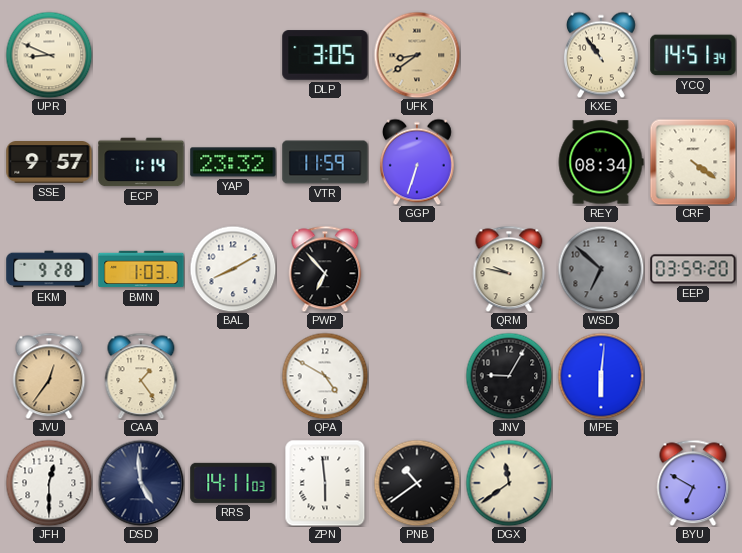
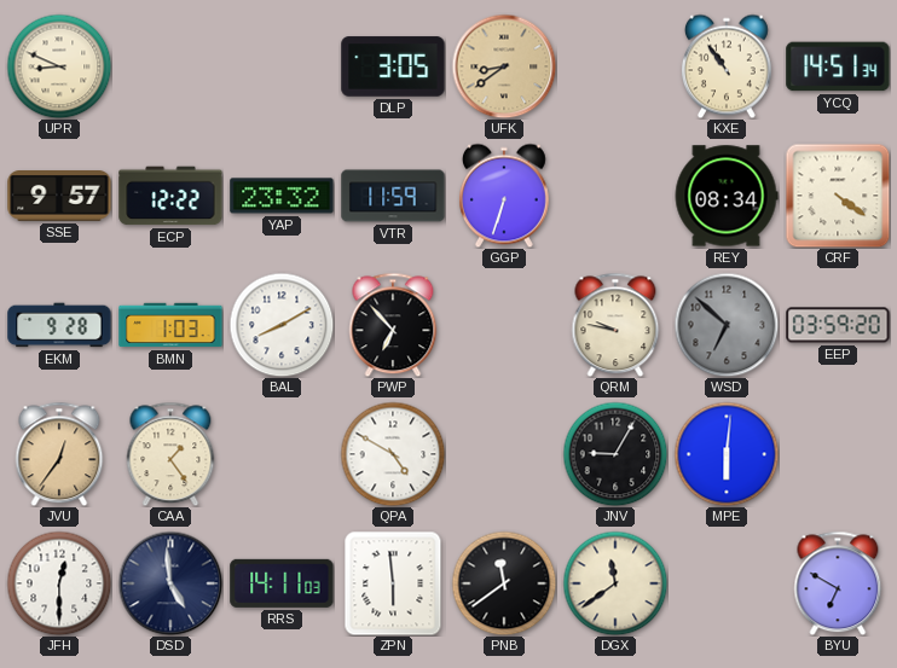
ECP: 1:14 -> 12:22 (170, 196)
PNB: 10:39 -> 11:39 (504, 583)
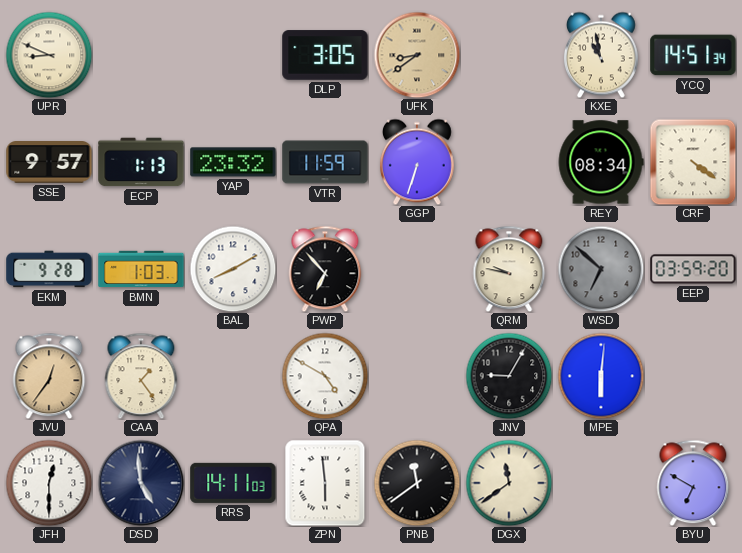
KXE: 10:54 -> 10:58 (601, 55)
ECP: 12:22 -> 1:13 (141, 162)
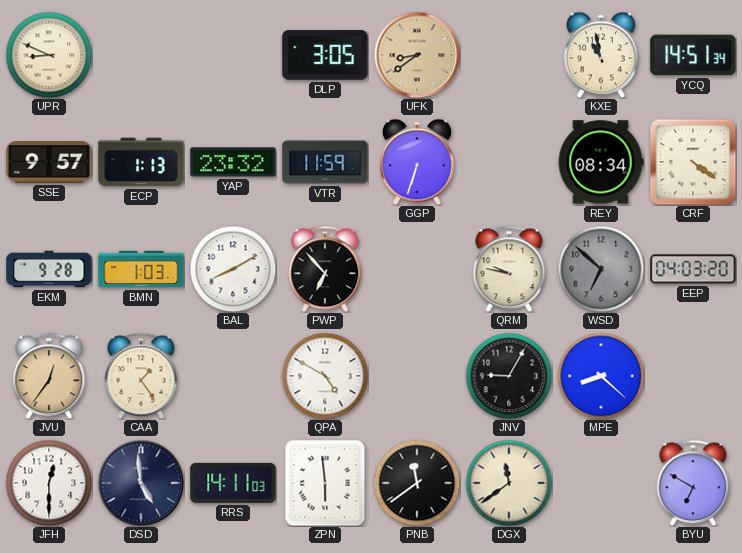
EEP: 03:59 -> 04:03 (693, 269)
MPE: 6:01 -> 8:22 (601, 376)
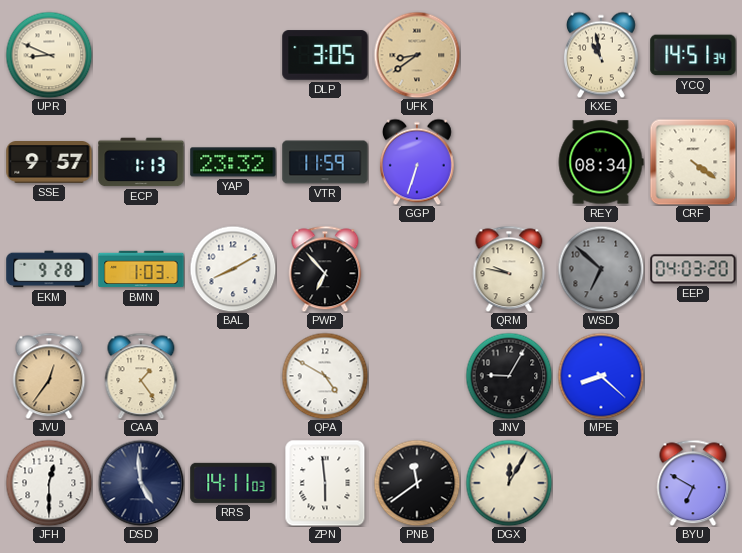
DGX: 11:39 -> 12:05 (509, 483)
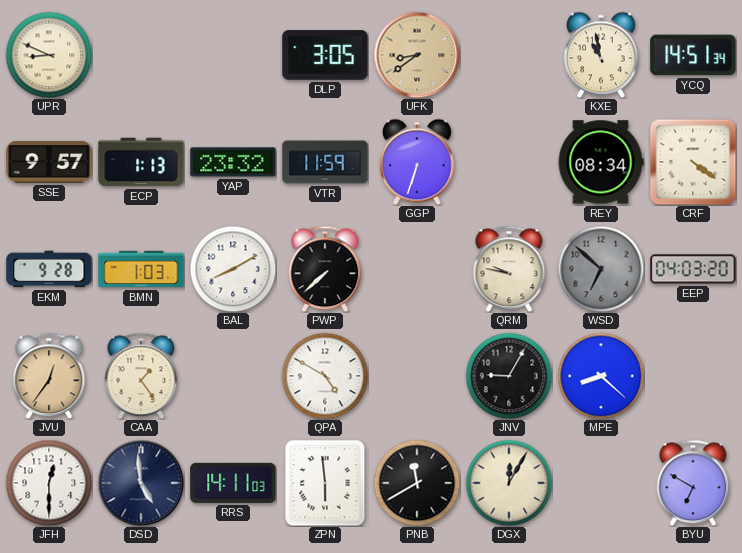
PWP: 6:53 -> 7:38 (325, 269)
PNB: 11:39 -> 11:40 (417, 483)
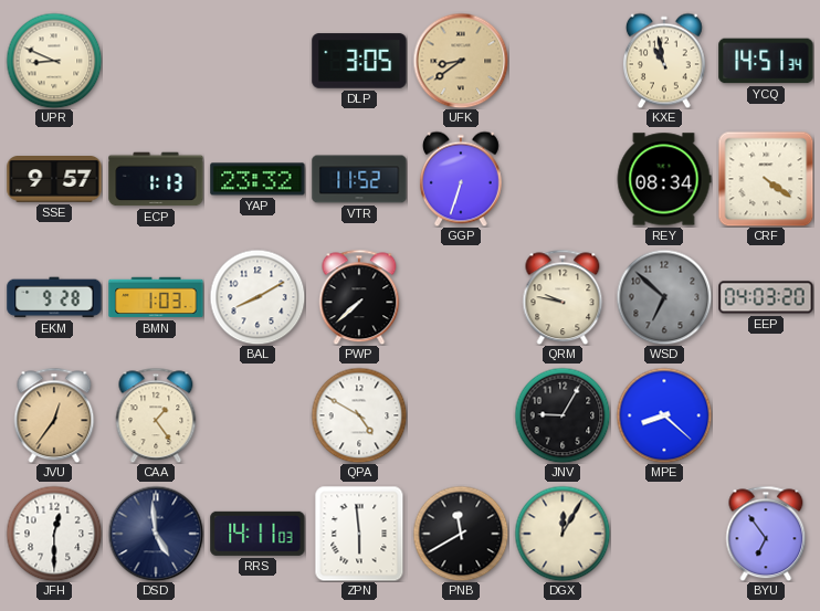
VTR: 11:59 -> 11:52 (359, 179)
BYU: 6:50 -> 6:54 (766, 534)
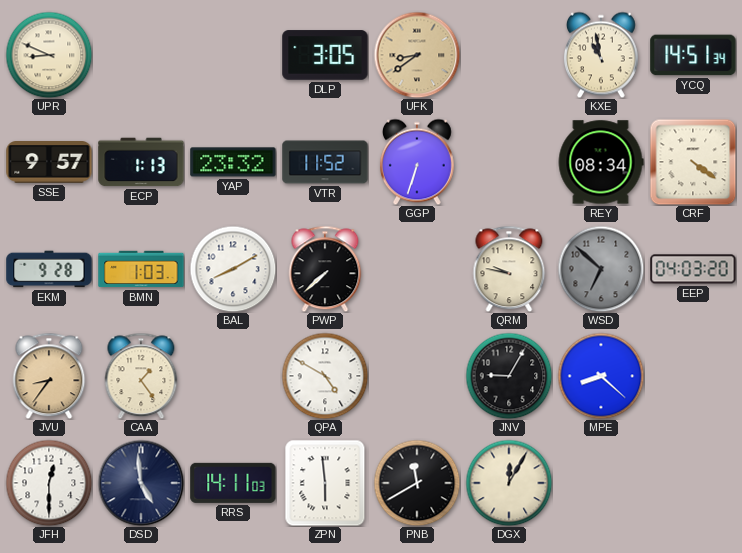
JVU: 12:36 -> 8:36 (49, 376)
BYU: 6:54 -> none (766, 534)
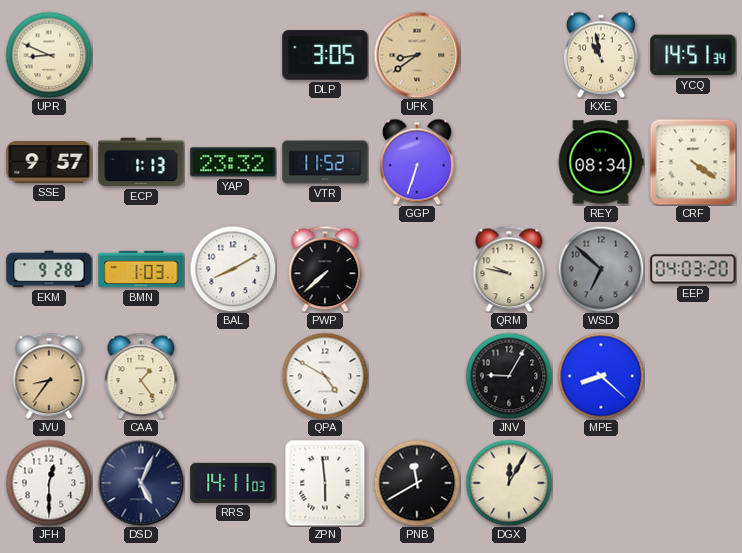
DSD: 4:59 -> 5:04 (141, 483)
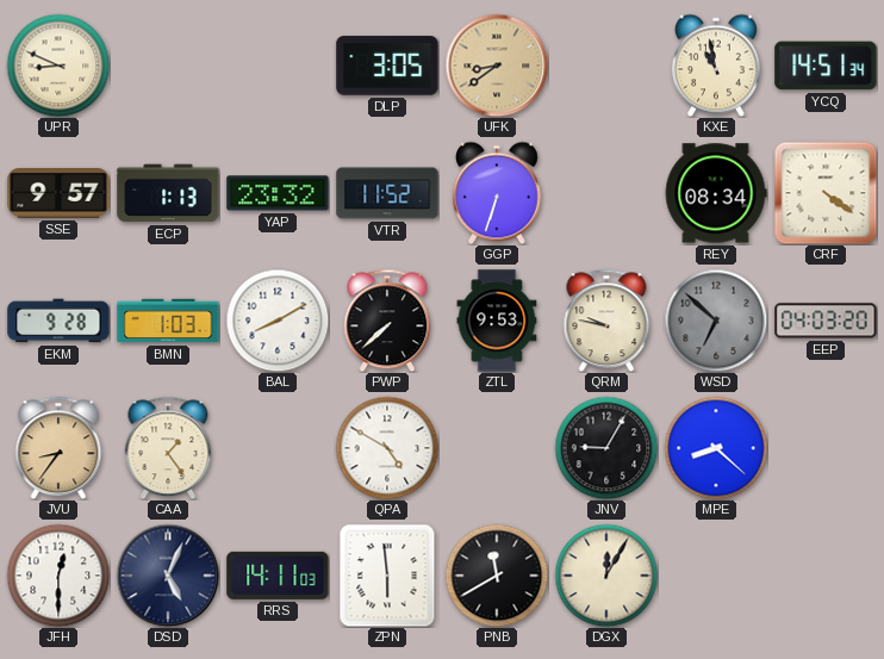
ZTL: none -> 9:53 (497, 321)
